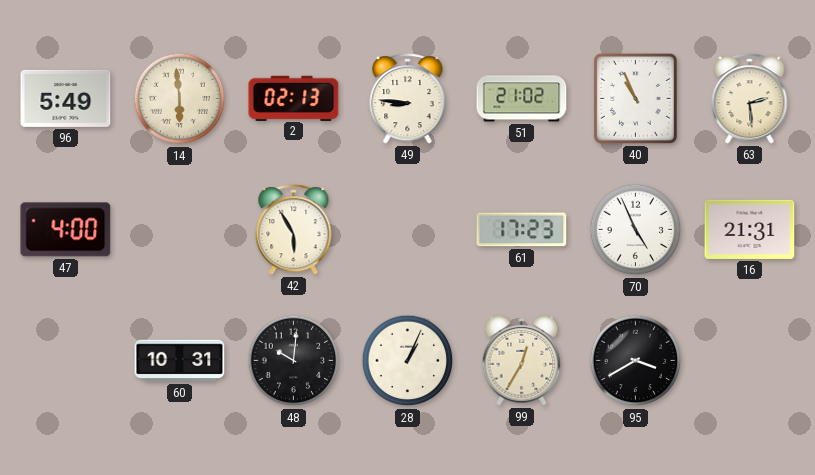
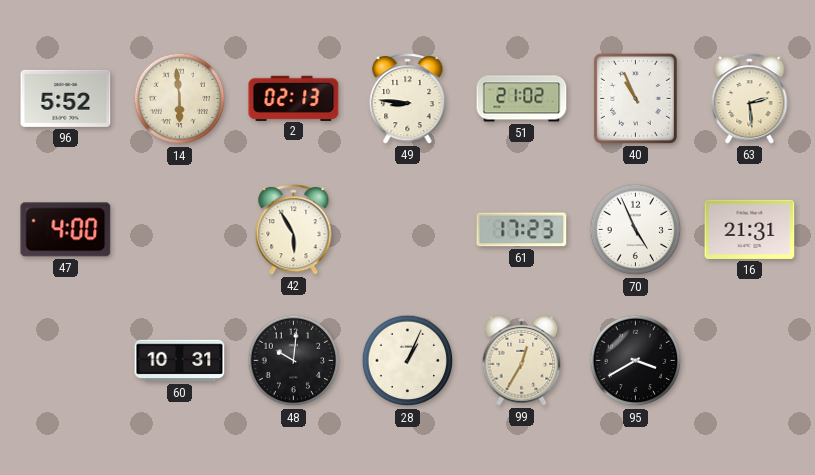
96: 5:49 -> 5:52 (66, 98)
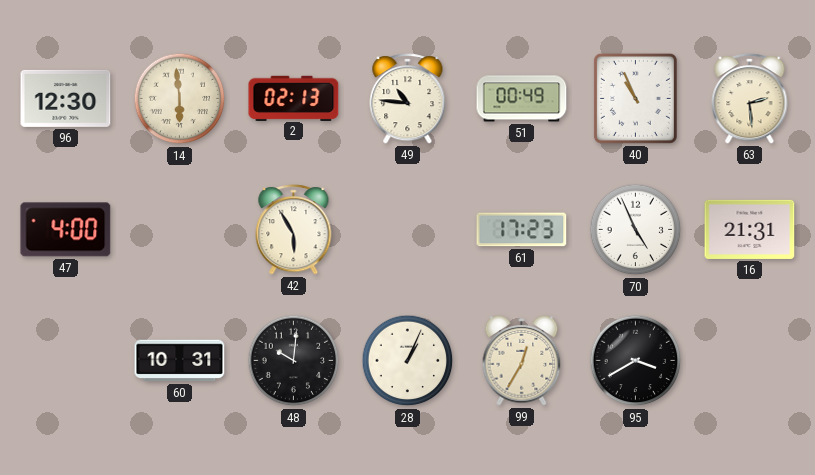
96: 5:52 -> 12:30 (66, 98)
49: 8:46 -> 10:46 (408, 99)
51: 21:02 -> 00:49 (522, 99)
